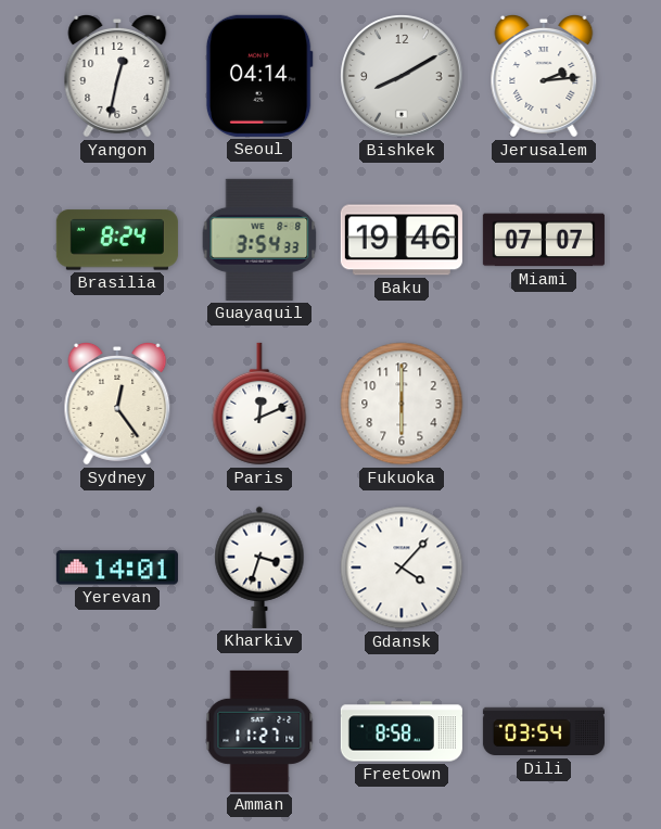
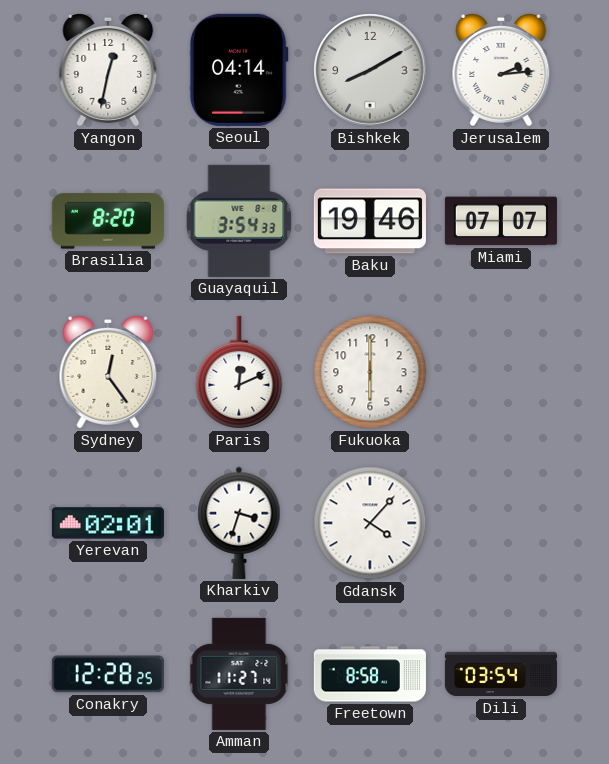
Brasilia: 8:24 -> 8:20 (108, 221)
Yerevan: 14:01 -> 02:01 (108, 523)
Conakry: none -> 12:28 (108, 674)
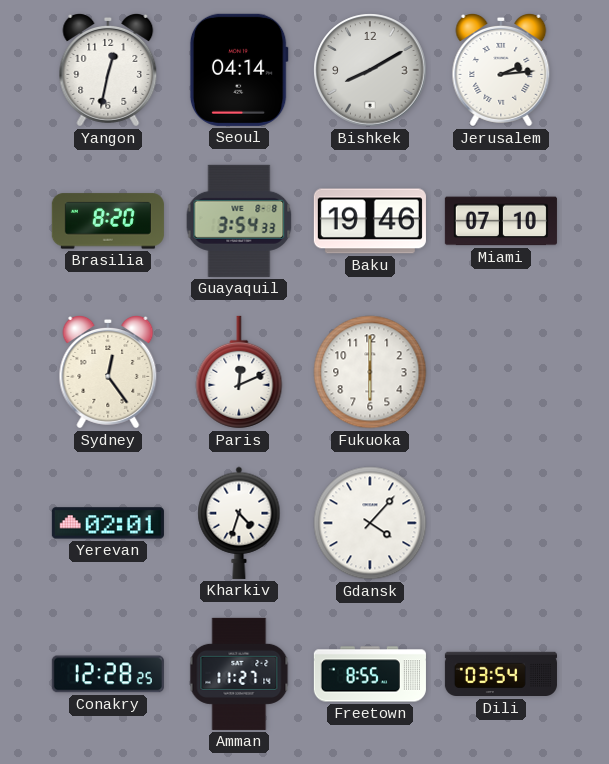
Miami: 07:07 -> 07:10 (501, 221)
Kharkiv: 3:33 -> 4:33 (239, 523)
Freetown: 8:58 -> 8:55 (370, 674)
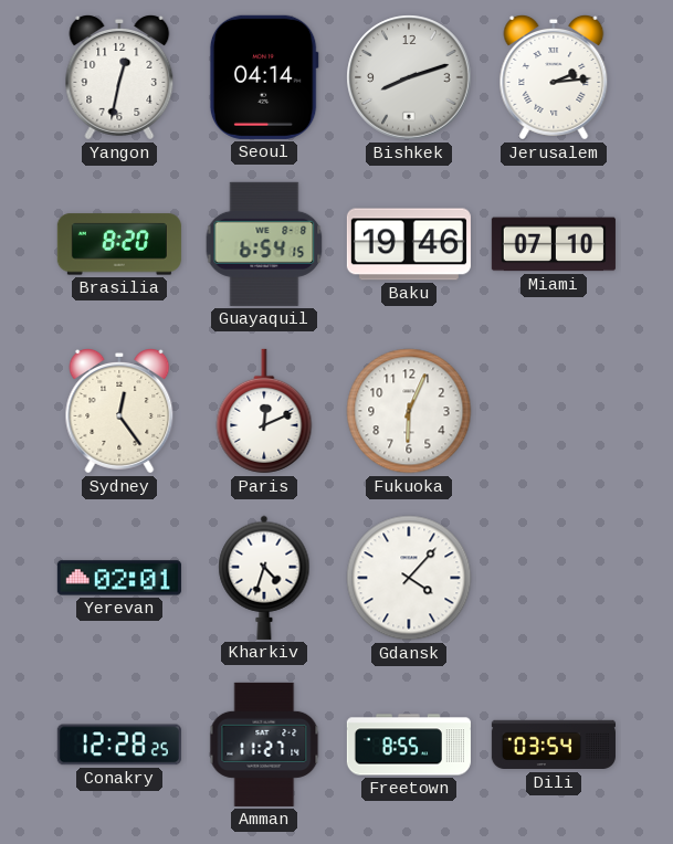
Bishkek: 8:10 -> 8:12 (409, 77)
Guayaquil: 3:54 -> 6:54 (264, 244)
Fukuoka: 6:00 -> 6:04 (409, 411)
